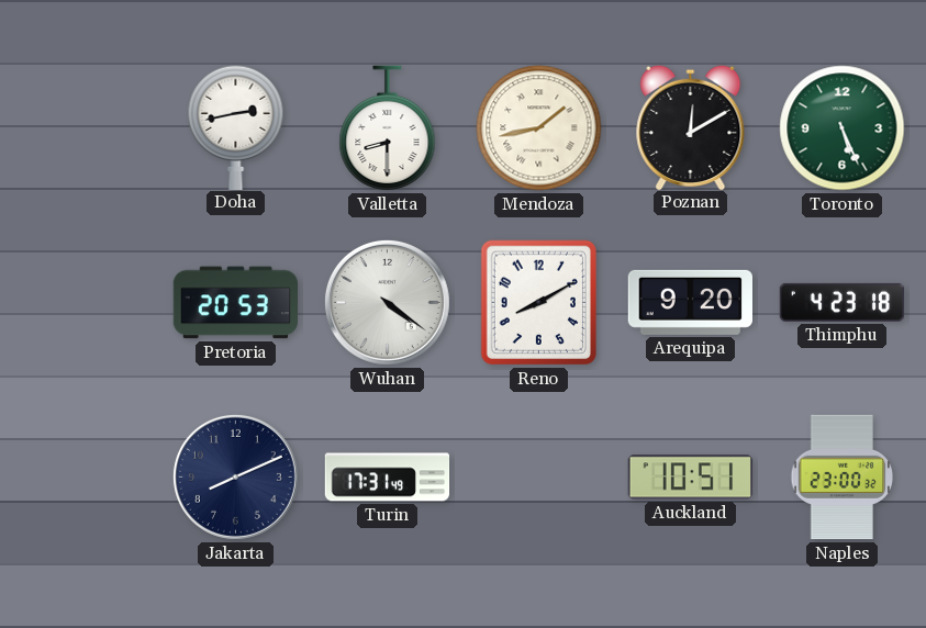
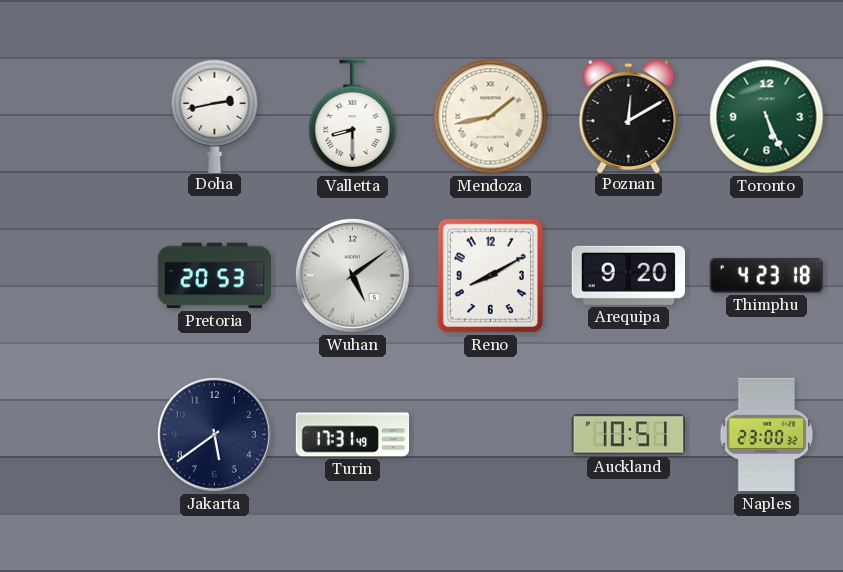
Wuhan: 4:21 -> 5:09 (352, 275)
Jakarta: 8:11 -> 5:39 (214, 434)
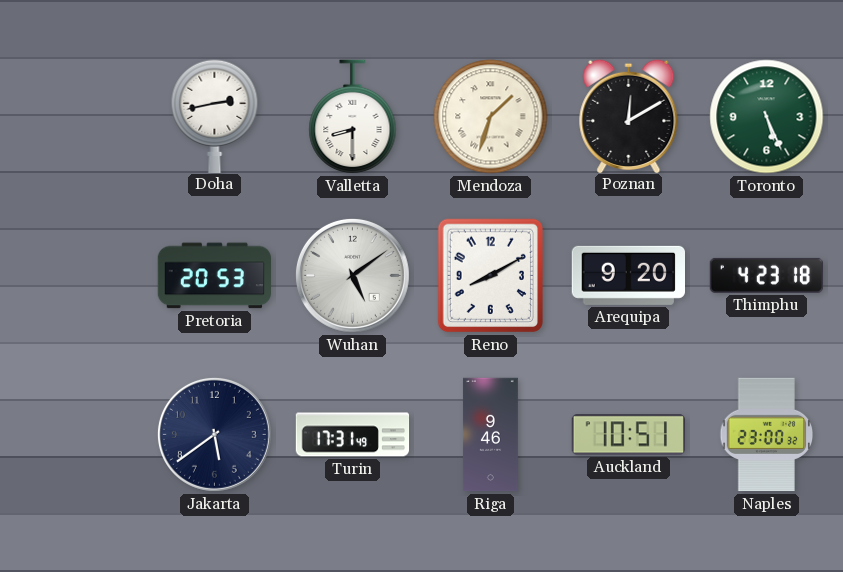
Mendoza: 1:43 -> 1:33 (491, 117)
Riga: none -> 9:46 (490, 435)
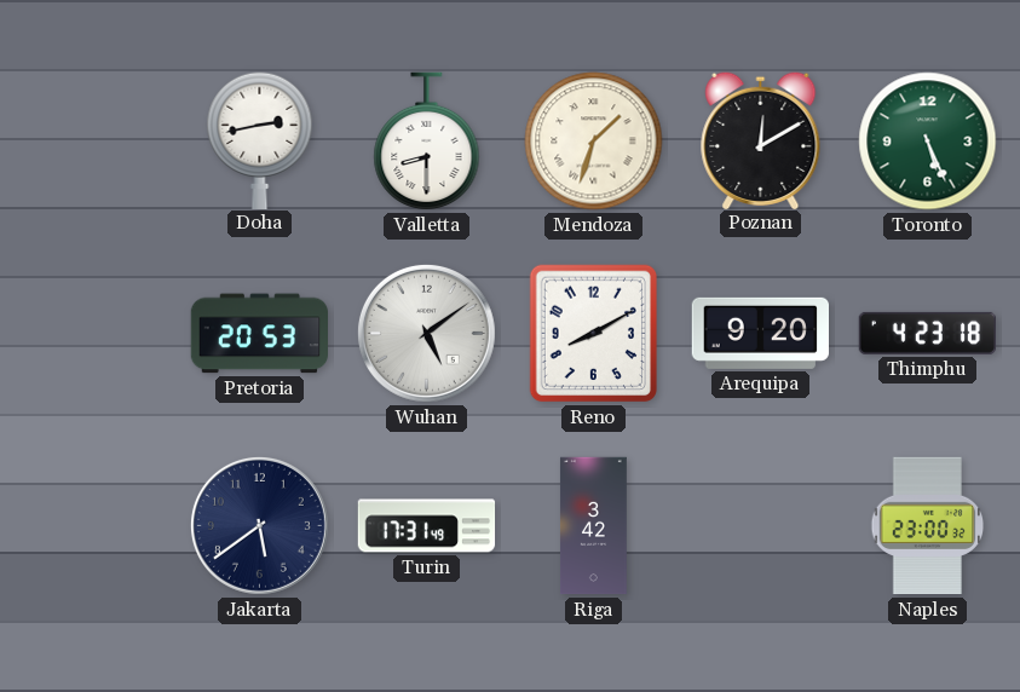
Riga: 9:46 -> 3:42 (593, 526)
Auckland: 10:51 -> none (628, 435)
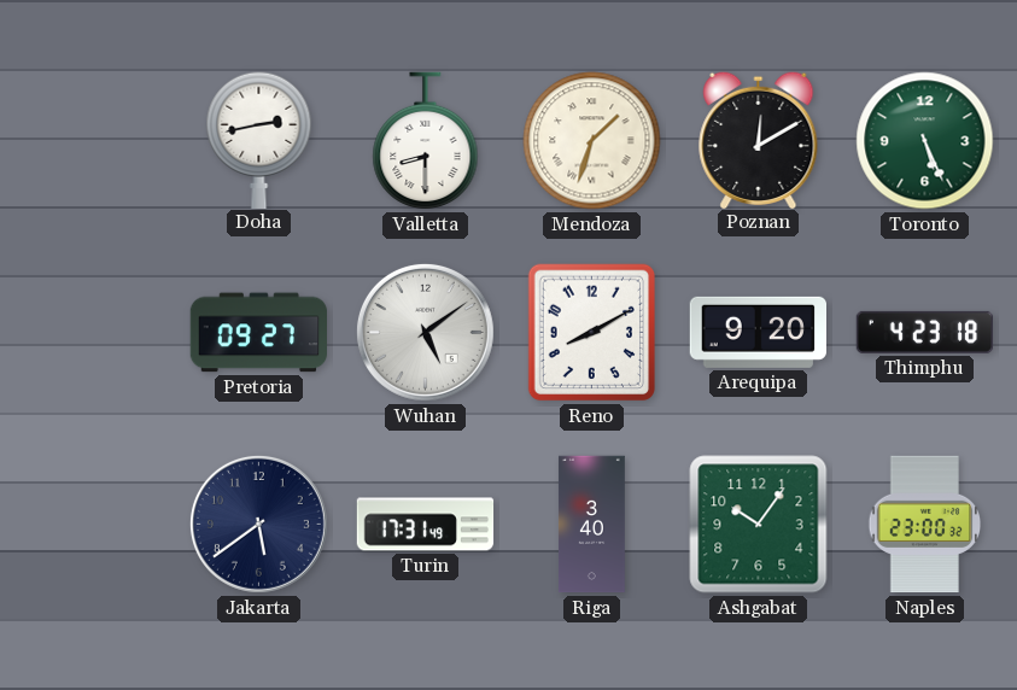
Pretoria: 20:53 -> 09:27 (259, 333)
Riga: 3:42 -> 3:40 (591, 525)
Ashgabat: none -> 10:06 (759, 525)
